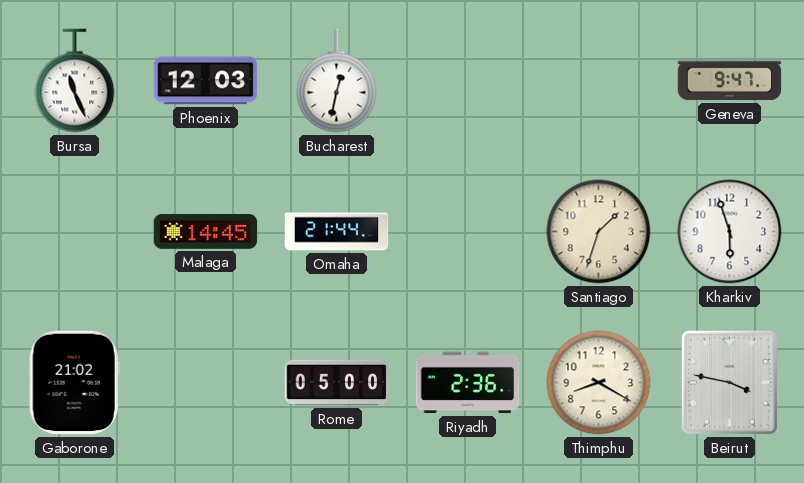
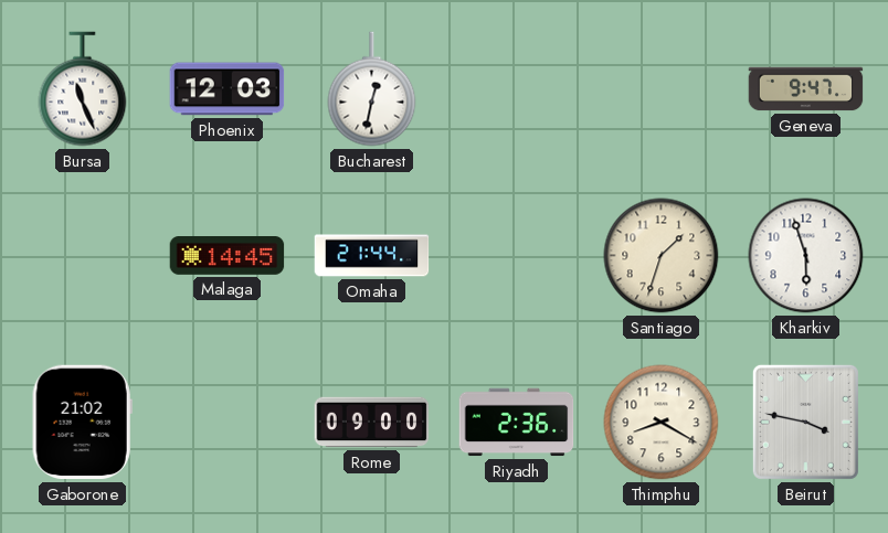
Rome: 05:00 -> 09:00 (372, 423)
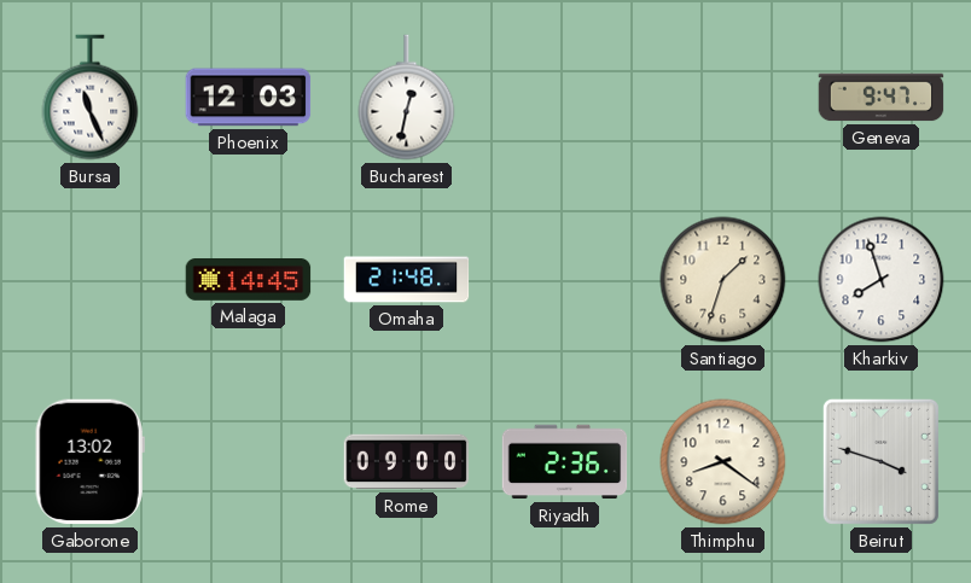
Omaha: 21:44 -> 21:48 (407, 280)
Kharkiv: 5:57 -> 7:57 (882, 280)
Gaborone: 21:02 -> 13:02 (89, 462)
Thimphu: 8:20 -> 8:21 (723, 462)
Beirut: 3:47 -> 3:48 (880, 461)
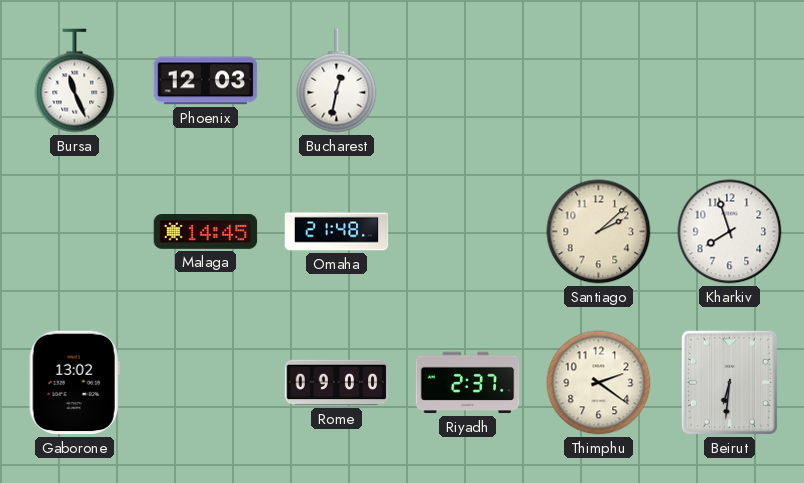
Geneva: 9:47 -> none (882, 98)
Santiago: 1:33 -> 2:08 (599, 232)
Riyadh: 2:36 -> 2:37 (468, 383)
Thimphu: 8:21 -> 2:21 (599, 383)
Beirut: 3:48 -> 6:31 (729, 382)
